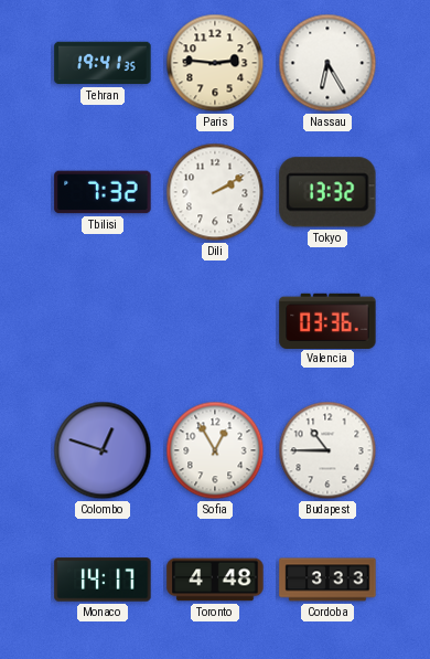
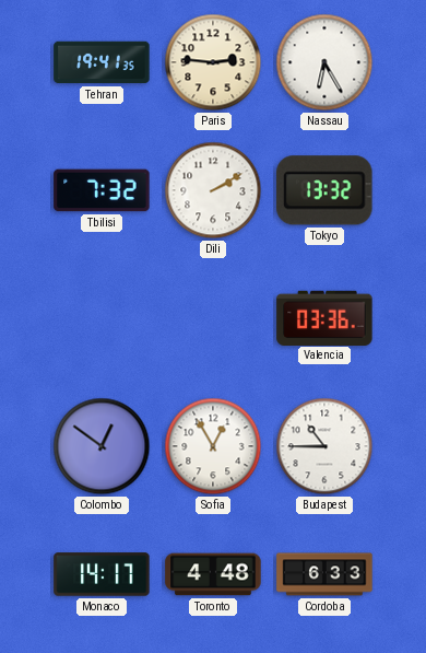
Colombo: 12:48 -> 12:51 (102, 446)
Cordoba: 3:33 -> 6:33 (324, 574)
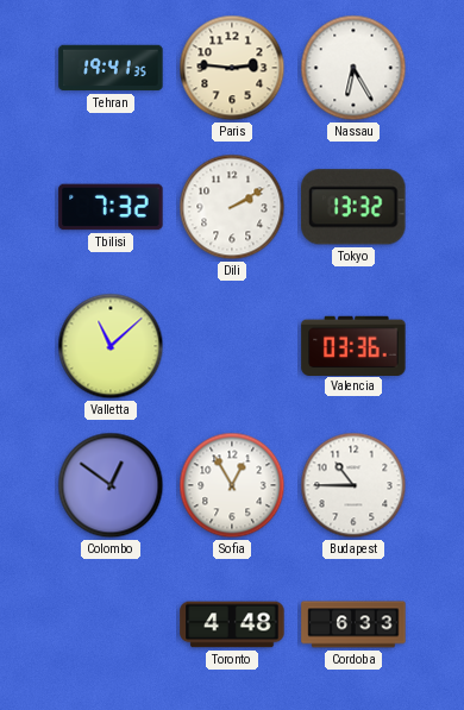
Valletta: none -> 11:08 (111, 346)
Monaco: 14:17 -> none (102, 574)
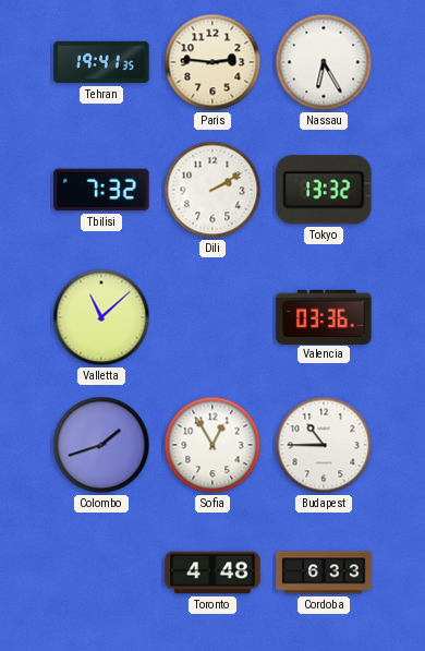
Colombo: 12:51 -> 1:42 (101, 445)
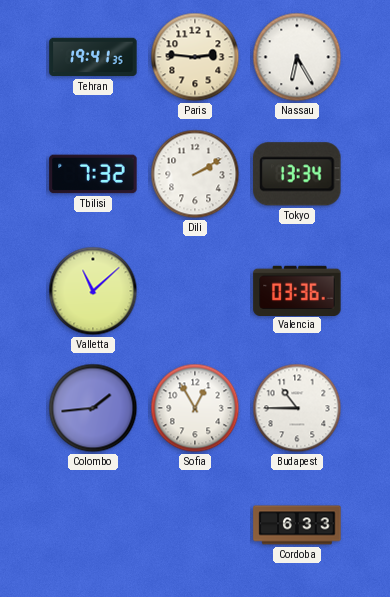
Tokyo: 13:32 -> 13:34 (297, 174)
Colombo: 1:42 -> 1:44 (93, 408)
Toronto: 4:48 -> none (212, 572)
